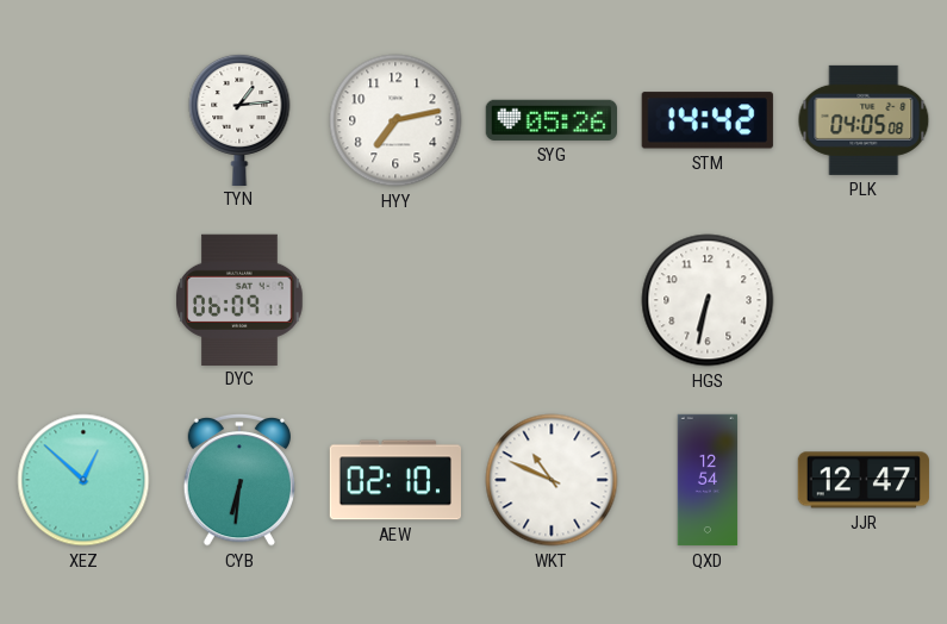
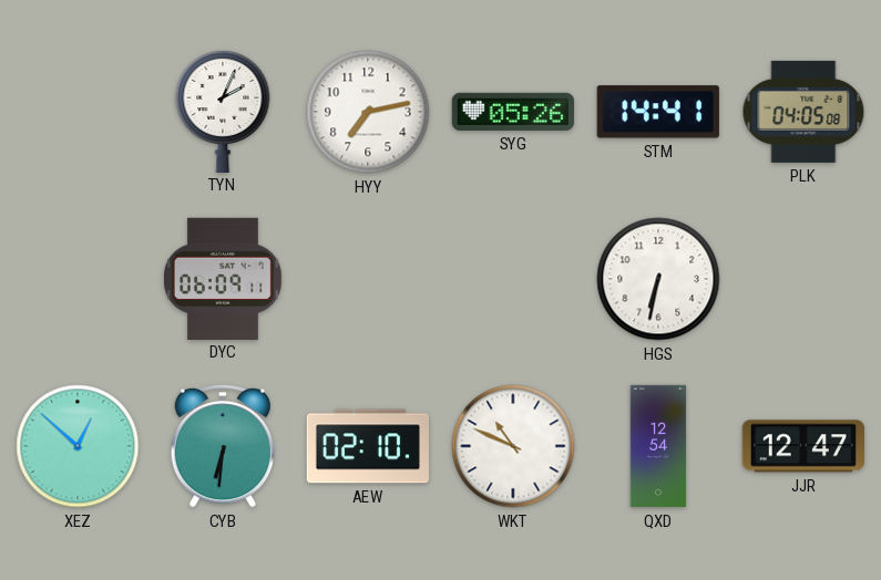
TYN: 1:14 -> 2:04 (223, 111)
STM: 14:42 -> 14:41 (658, 112)
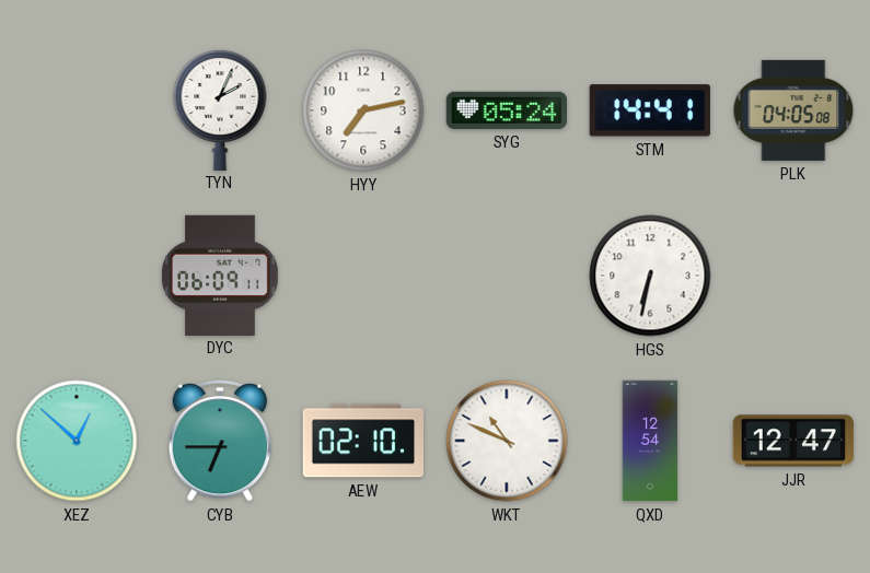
SYG: 05:26 -> 05:24 (506, 110)
CYB: 6:31 -> 6:45 (219, 441)
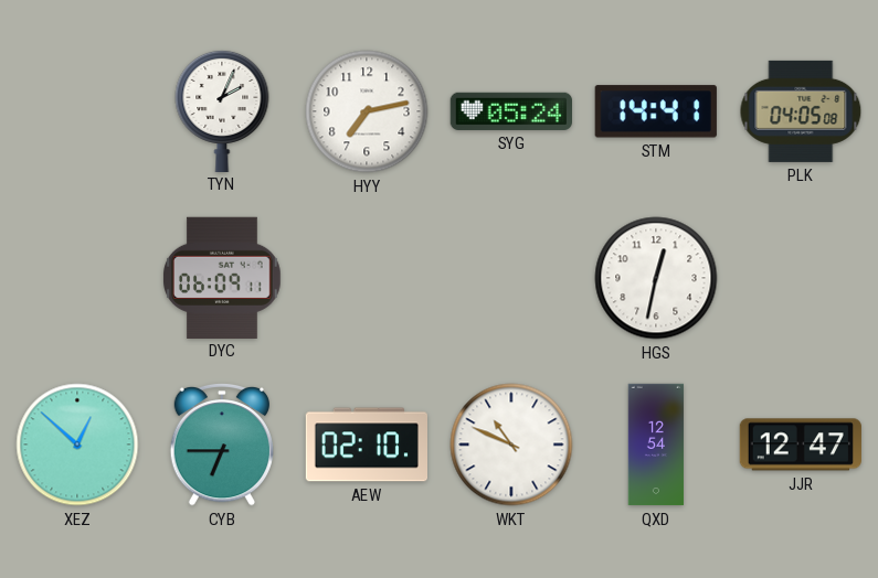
HGS: 6:32 -> 12:32 (656, 278)
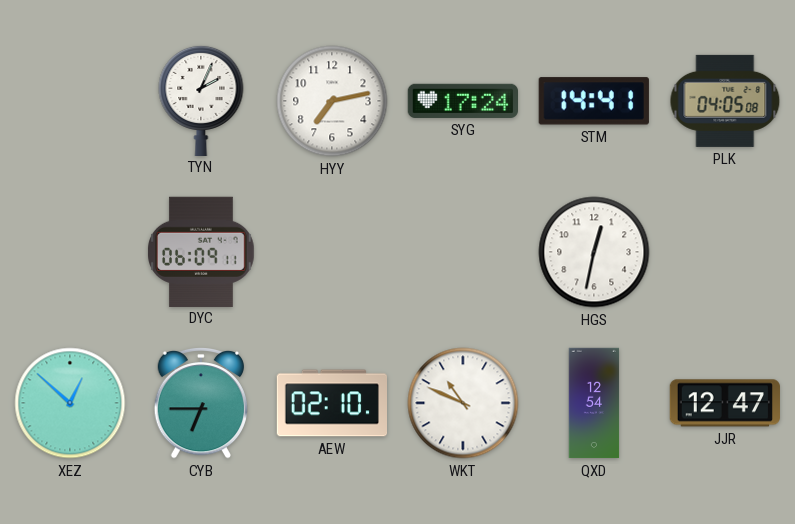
SYG: 05:24 -> 17:24 (462, 101)
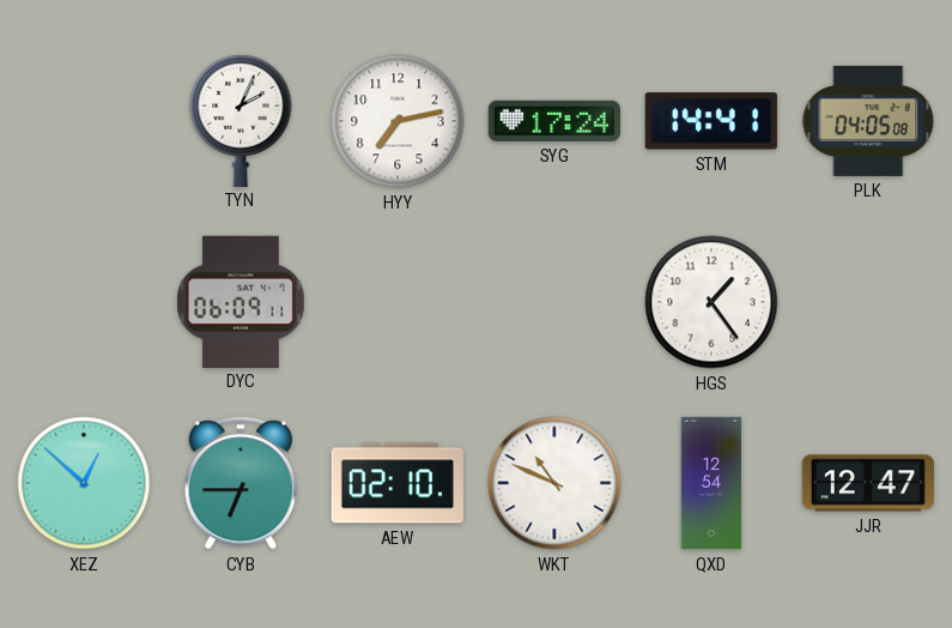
HGS: 12:32 -> 1:24 (711, 302)
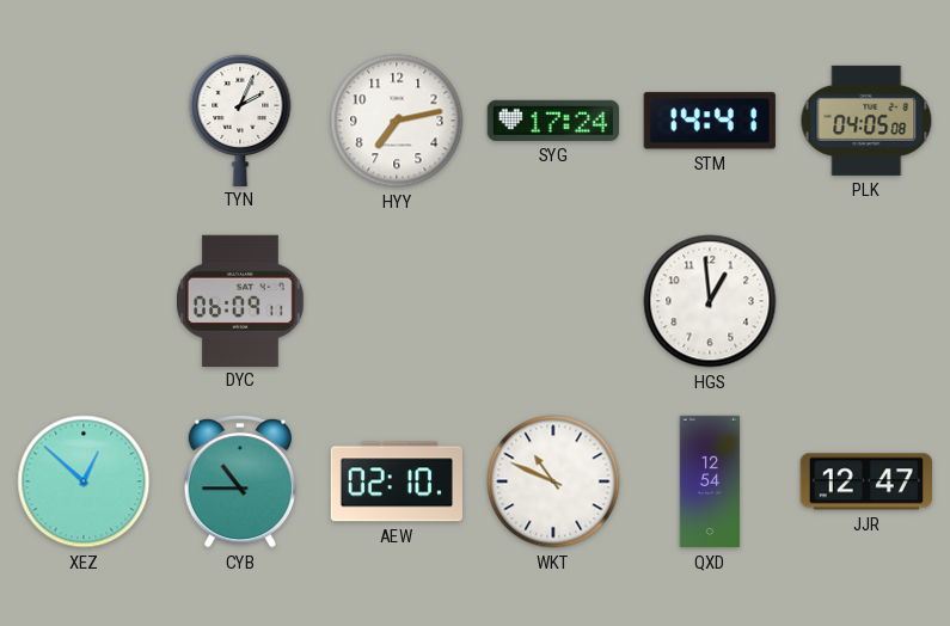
HGS: 1:24 -> 12:59 (710, 301)
CYB: 6:45 -> 10:45 (239, 481)
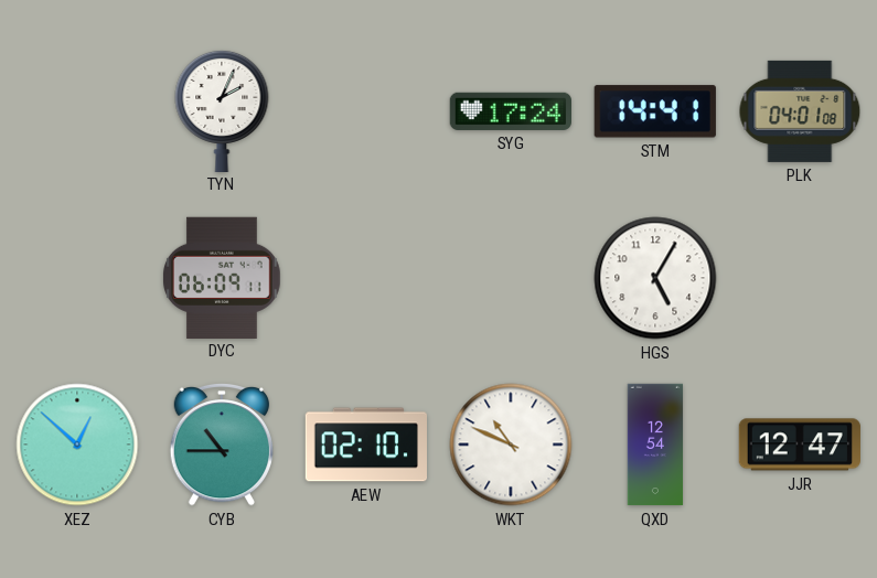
HYY: 7:13 -> none (397, 121)
PLK: 04:05 -> 04:01 (800, 111)
HGS: 12:59 -> 5:05 (655, 278)
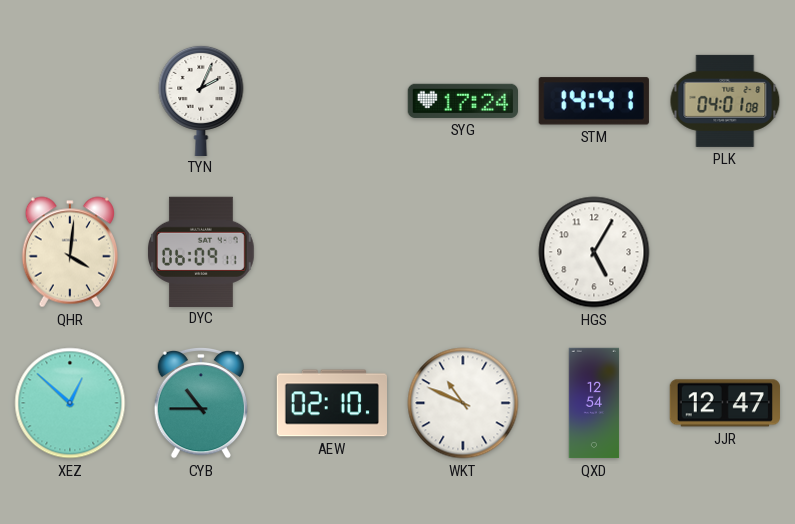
QHR: none -> 4:01 (70, 252)
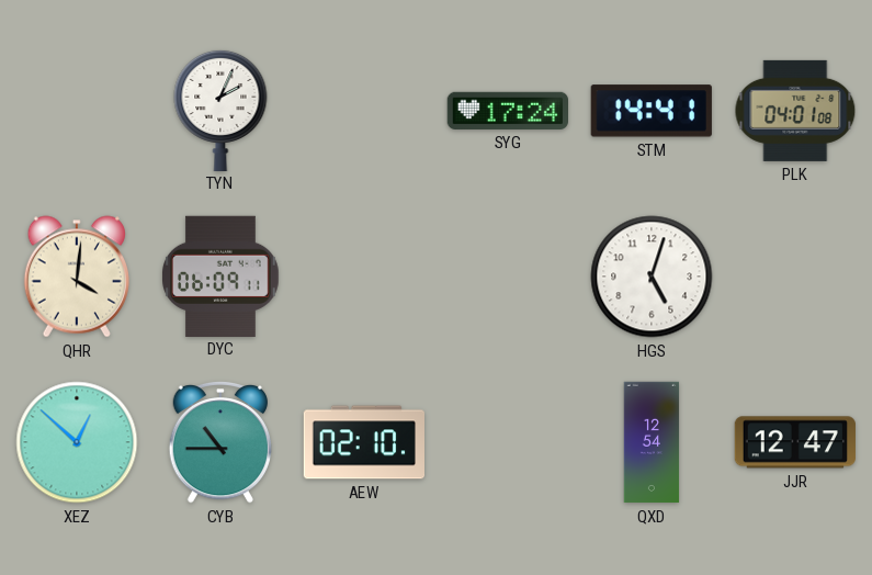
HGS: 5:05 -> 5:03 (652, 277)
WKT: 10:49 -> none (463, 403)
